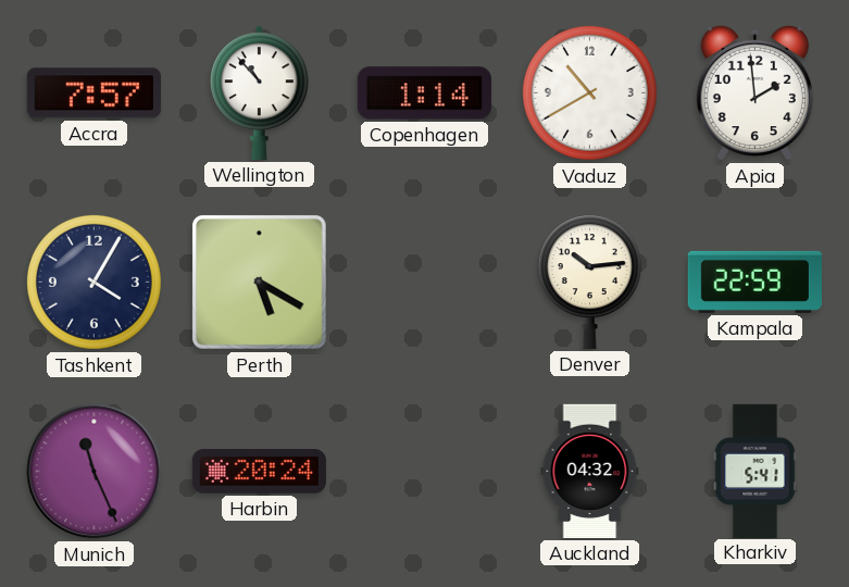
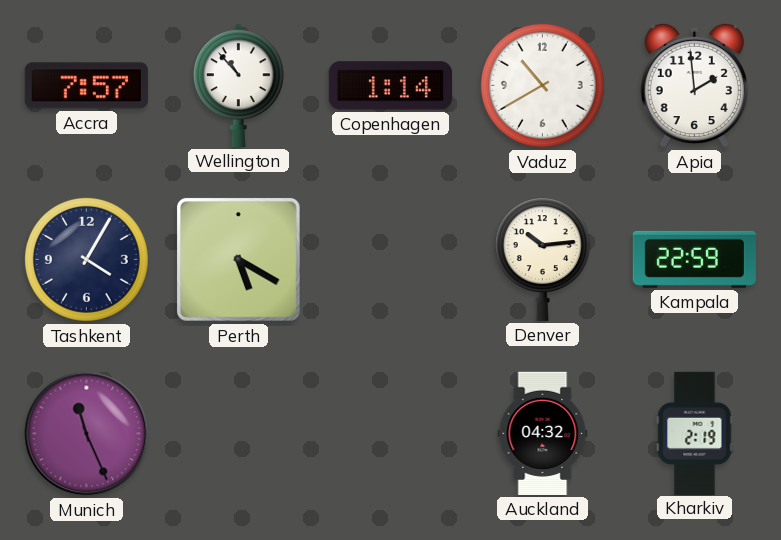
Harbin: 20:24 -> none (259, 472)
Kharkiv: 5:41 -> 2:19 (695, 433)
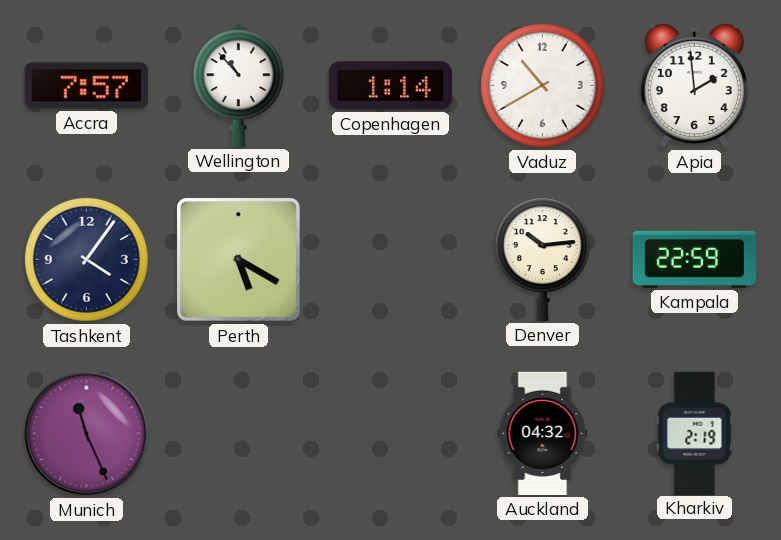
Tashkent: 4:05 -> 4:06 (86, 259)
